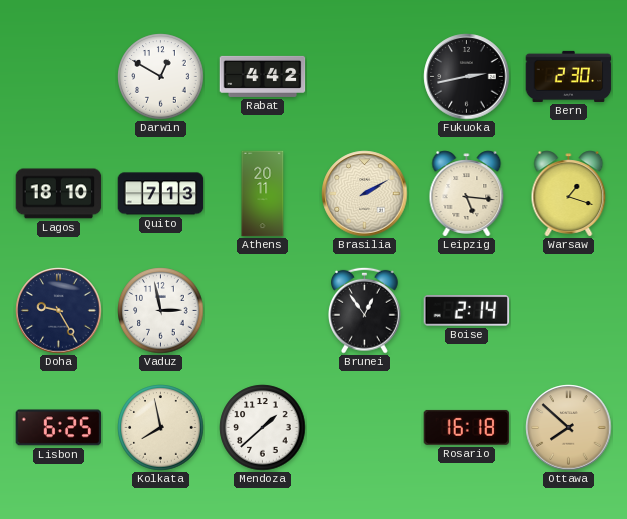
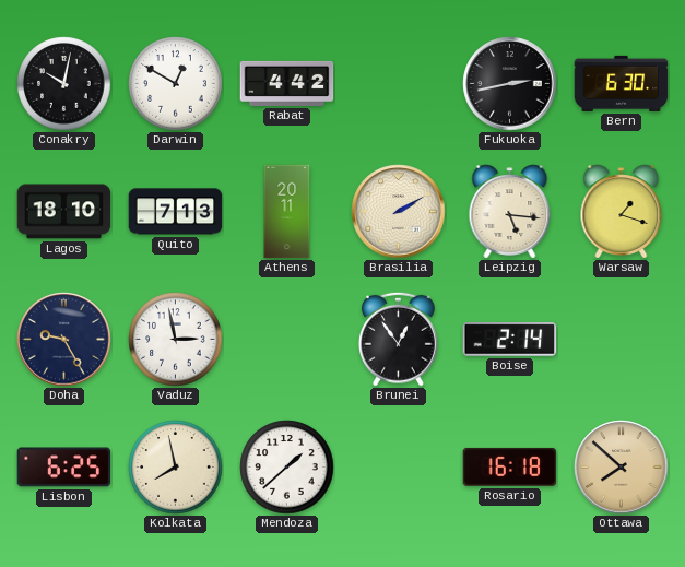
Conakry: none -> 10:02 (64, 84)
Bern: 2:30 -> 6:30 (622, 83)
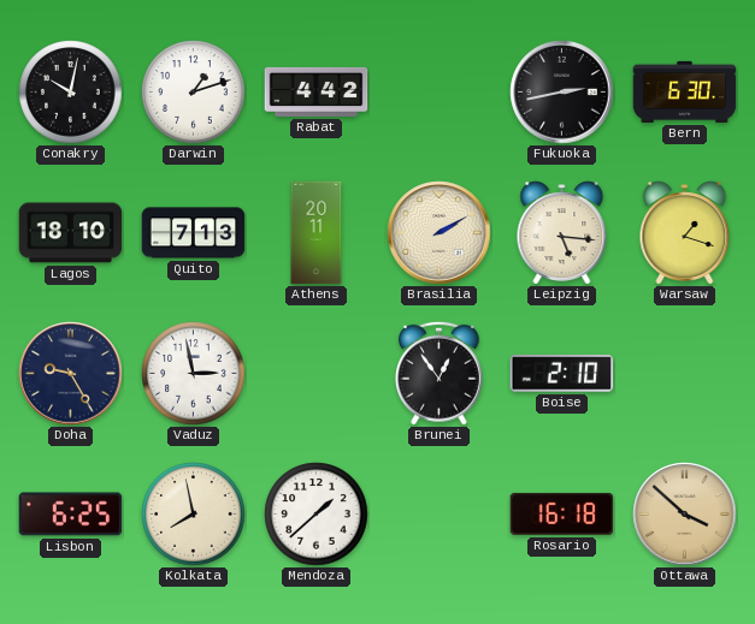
Darwin: 12:50 -> 1:12 (194, 93)
Boise: 2:14 -> 2:10 (562, 374)
Ottawa: 7:52 -> 3:52 (685, 515)
